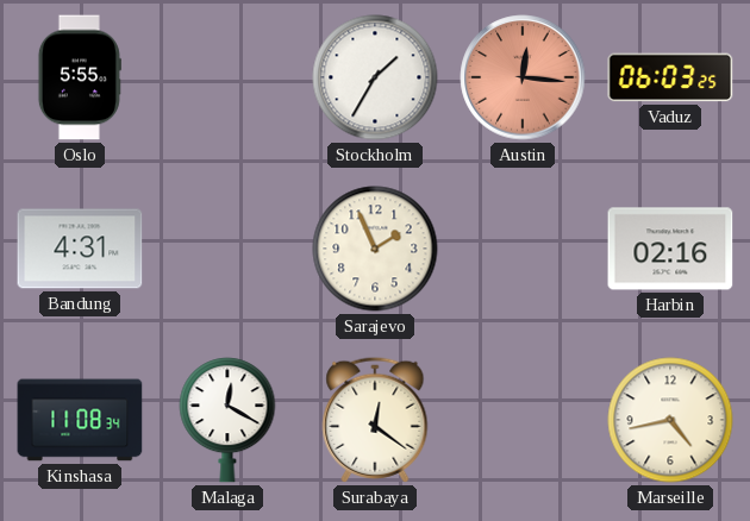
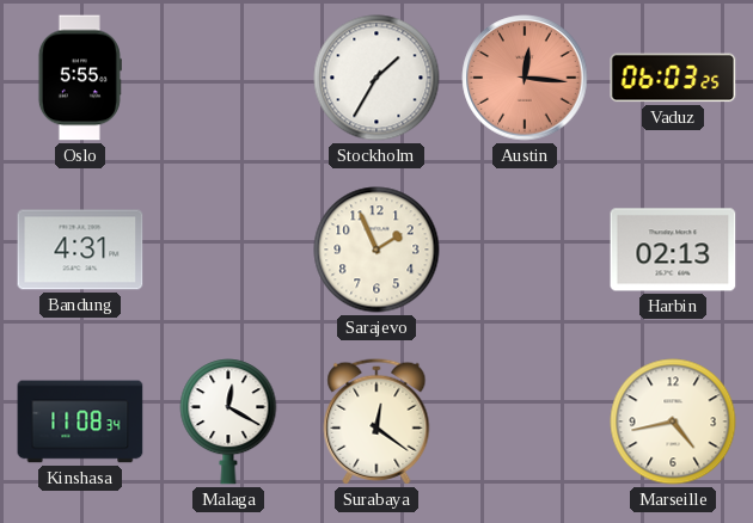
Harbin: 02:16 -> 02:13 (673, 250)
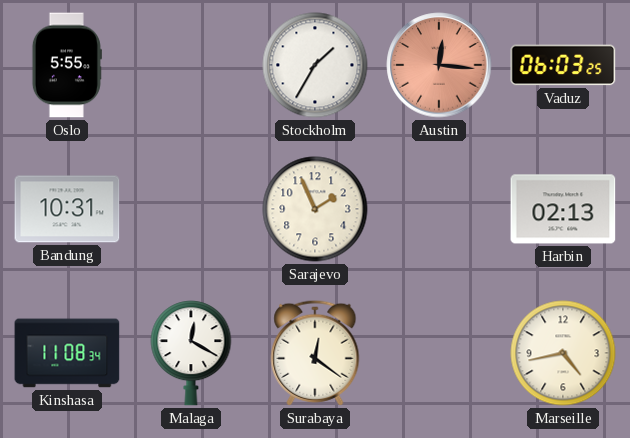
Bandung: 4:31 -> 10:31 (67, 209)
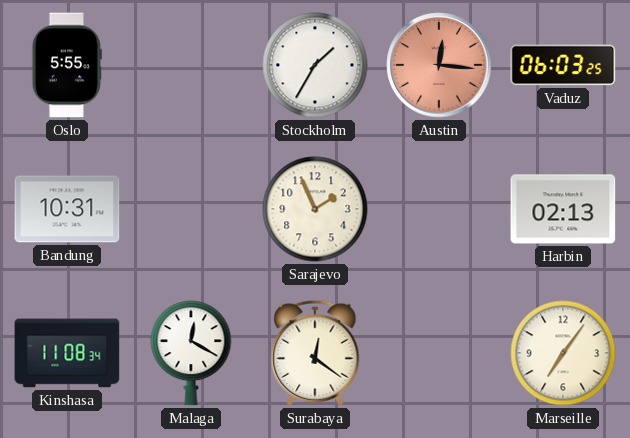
Marseille: 4:43 -> 7:06 (563, 353)
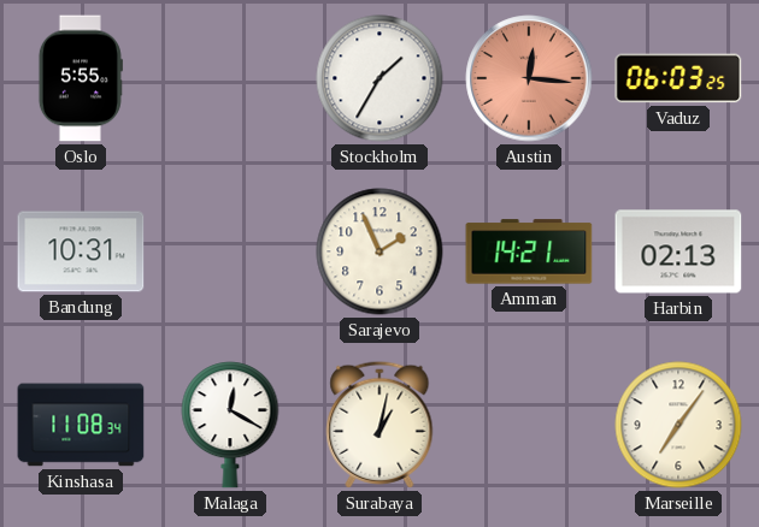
Amman: none -> 14:21 (529, 251)
Surabaya: 12:21 -> 1:02 (379, 425)
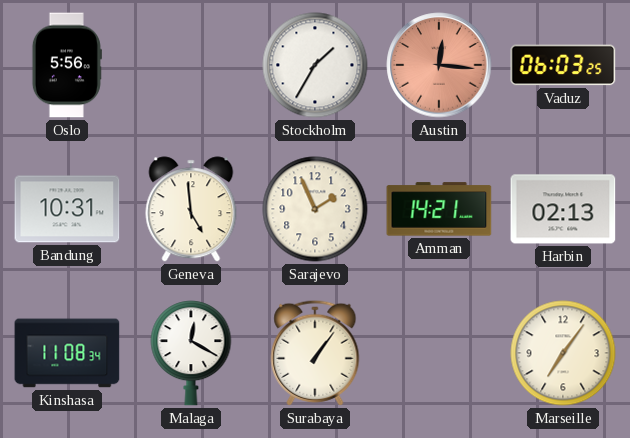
Oslo: 5:55 -> 5:56 (67, 65)
Geneva: none -> 4:59 (191, 209)
Surabaya: 1:02 -> 1:06 (315, 353)
